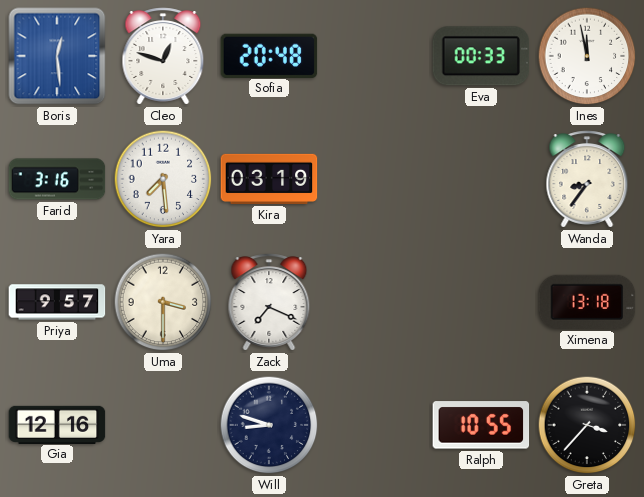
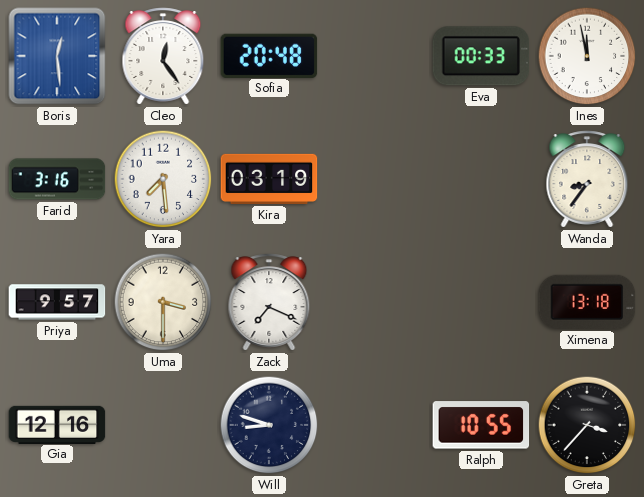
Cleo: 12:48 -> 12:24 (163, 56)
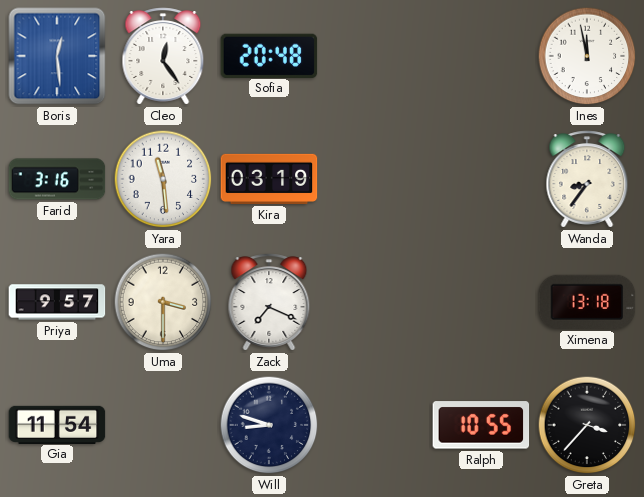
Eva: 00:33 -> none (481, 56)
Yara: 7:29 -> 11:29 (163, 179)
Gia: 12:16 -> 11:54 (57, 424)
